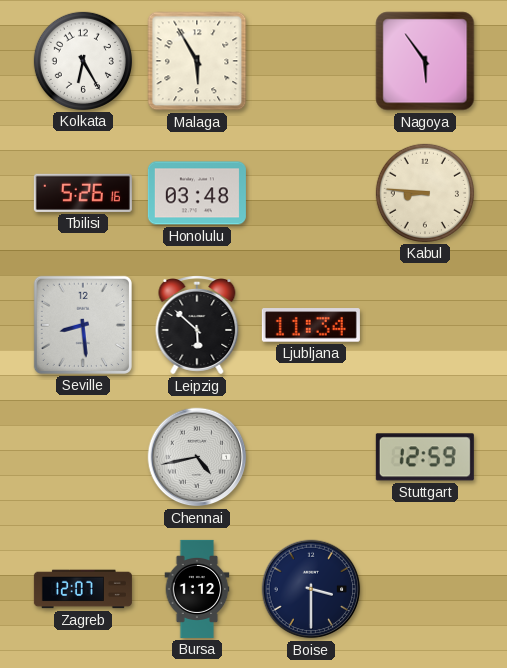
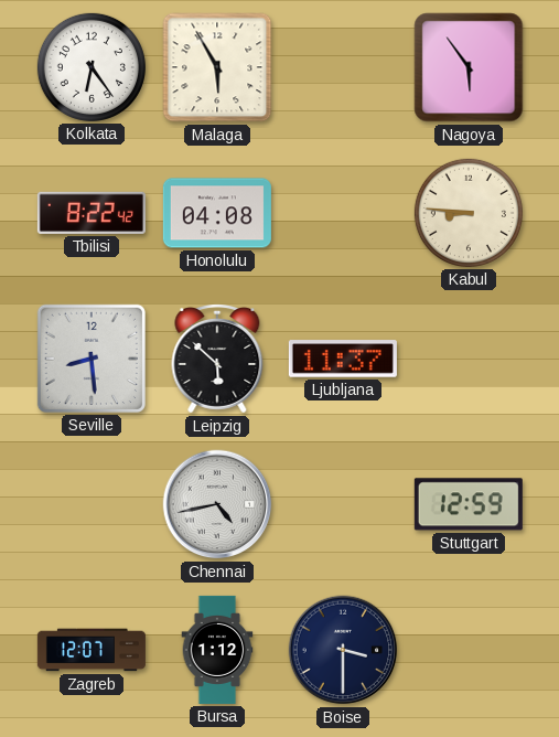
Kolkata: 6:25 -> 6:24 (92, 67)
Tbilisi: 5:26 -> 8:22 (92, 213)
Honolulu: 03:48 -> 04:08 (217, 213)
Ljubljana: 11:34 -> 11:37 (343, 359)
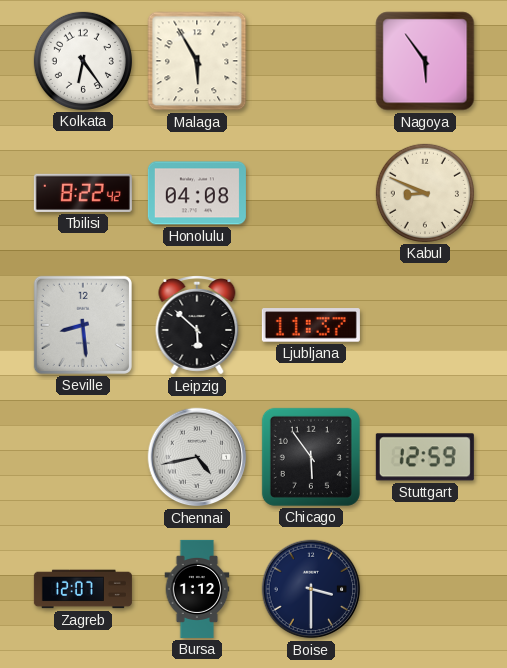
Kabul: 8:46 -> 8:49 (425, 193)
Chicago: none -> 5:54 (311, 457)
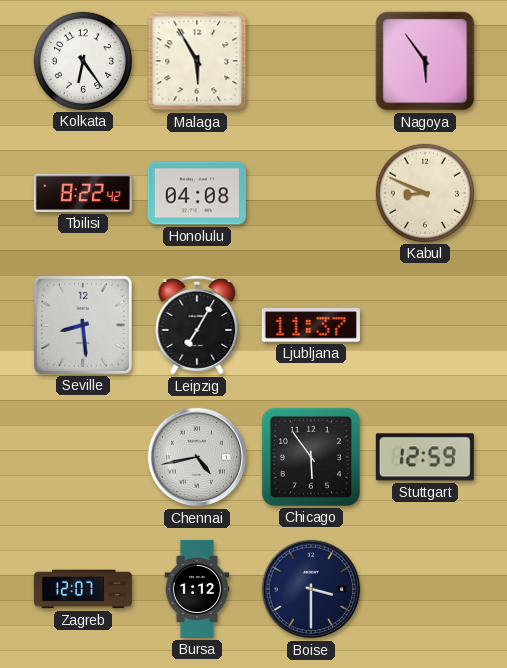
Leipzig: 5:52 -> 7:05 (197, 326)
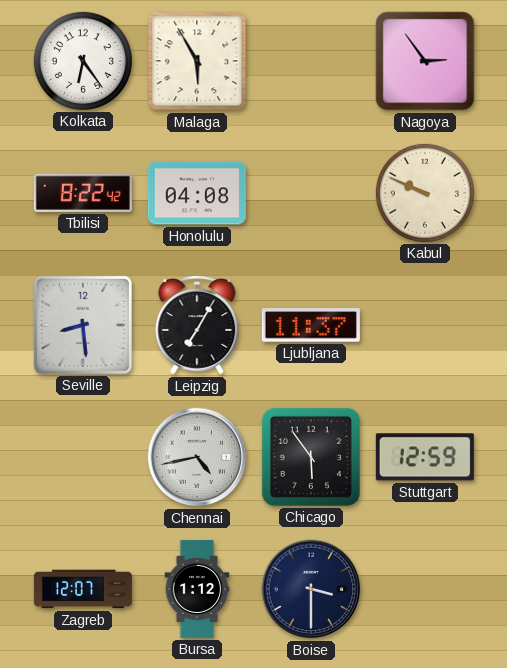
Nagoya: 5:54 -> 2:54 (425, 61)
Kabul: 8:49 -> 9:49 (425, 193)
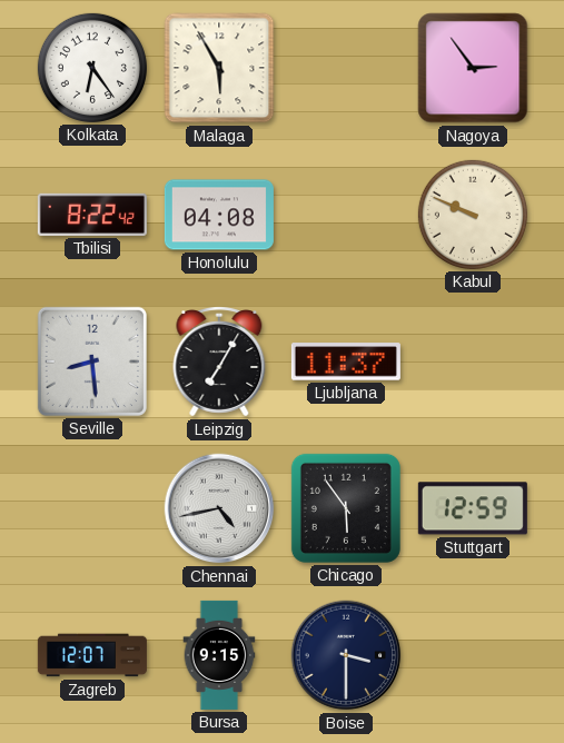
Bursa: 1:12 -> 9:15 (219, 655)
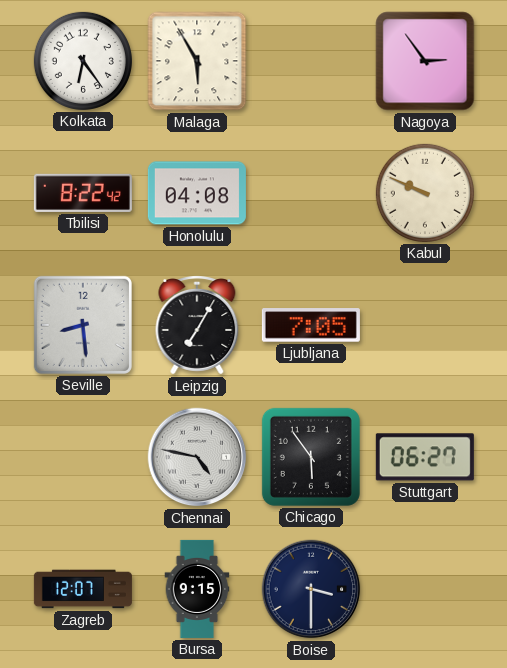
Ljubljana: 11:37 -> 7:05 (311, 325)
Chennai: 4:43 -> 4:47 (197, 457)
Stuttgart: 12:59 -> 06:27 (425, 457)
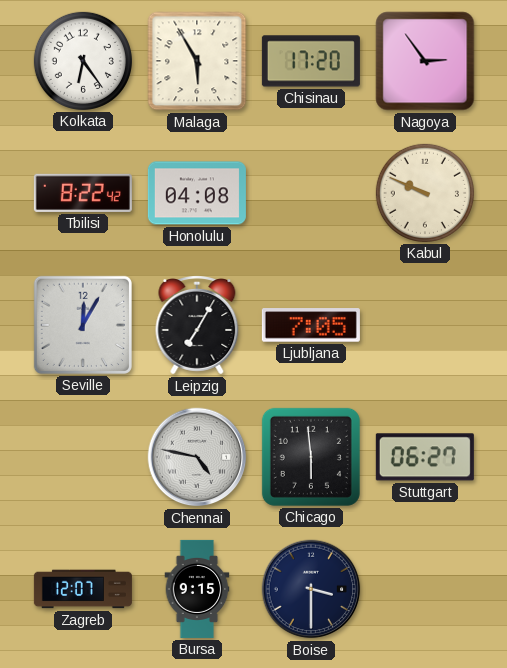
Chisinau: none -> 17:20 (311, 61)
Seville: 8:29 -> 12:05 (83, 325)
Chicago: 5:54 -> 5:59 (311, 457)
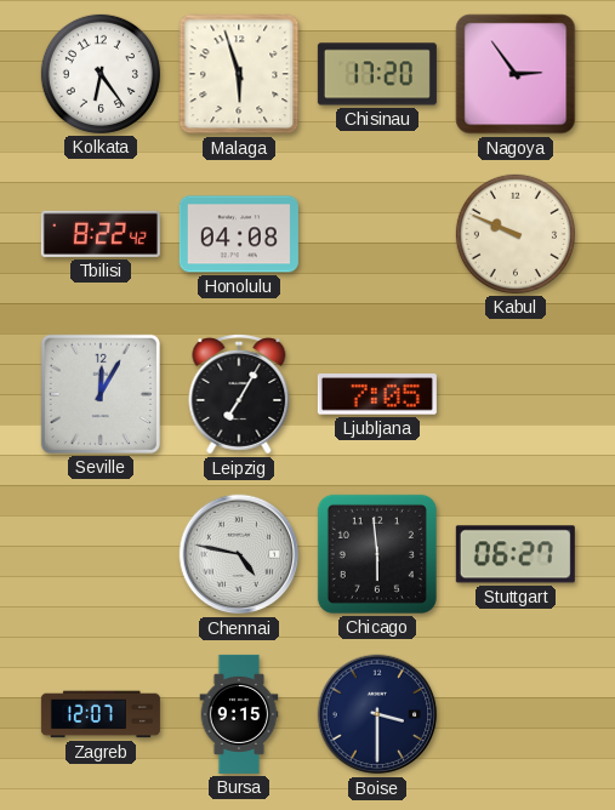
Malaga: 5:55 -> 5:57 (239, 74)
